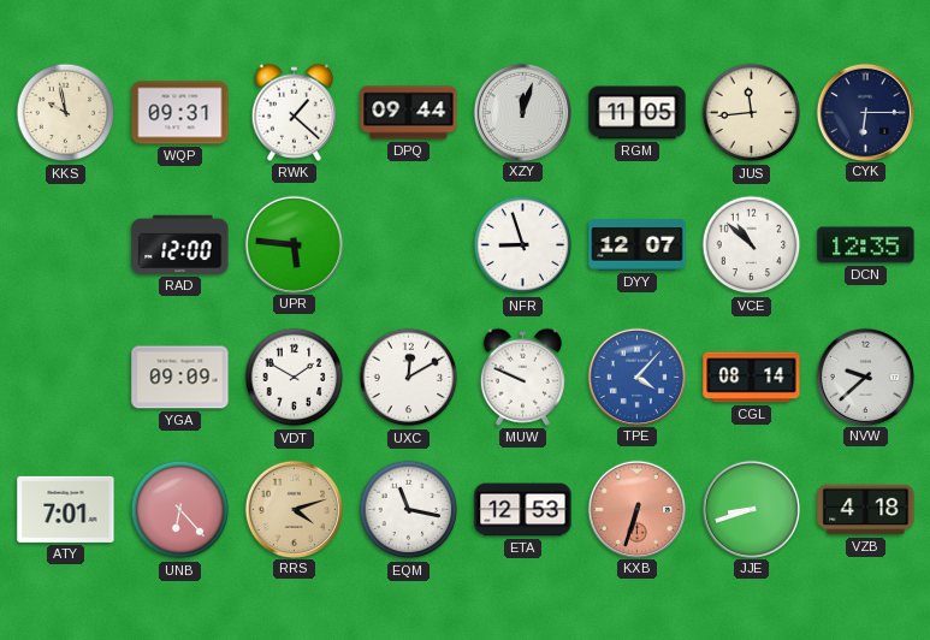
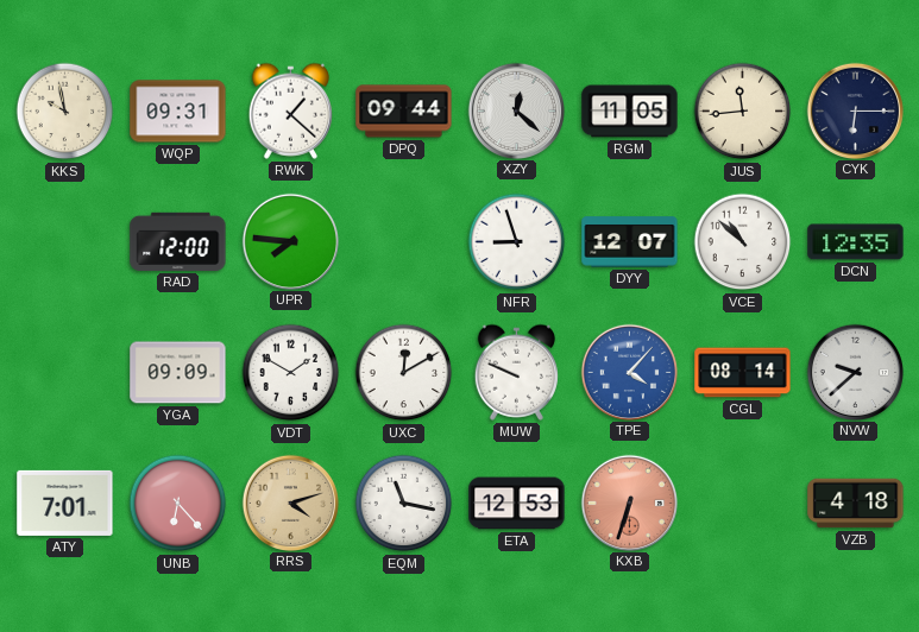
XZY: 12:03 -> 12:22 (516, 110)
UPR: 5:46 -> 7:46 (290, 241)
JJE: 8:42 -> none (751, 509)
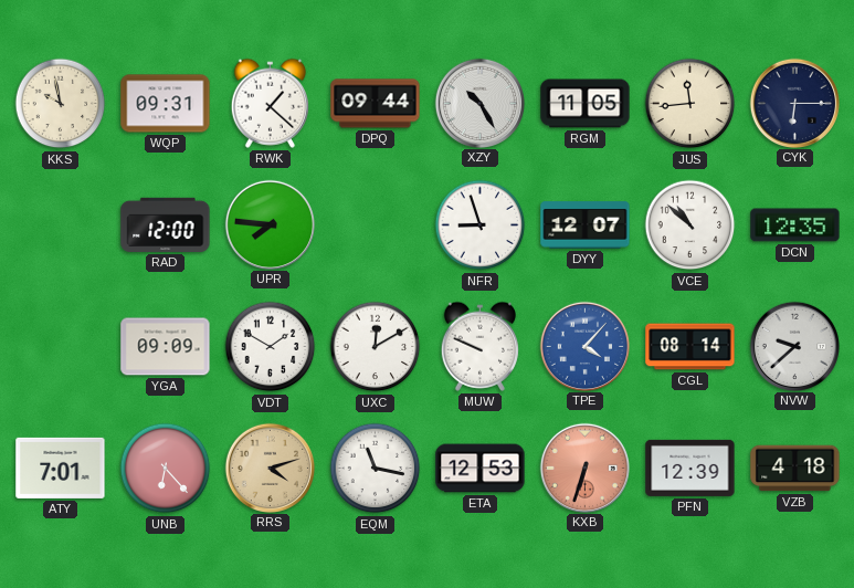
XZY: 12:22 -> 10:25 (479, 103)
PFN: none -> 12:39 (690, 468)
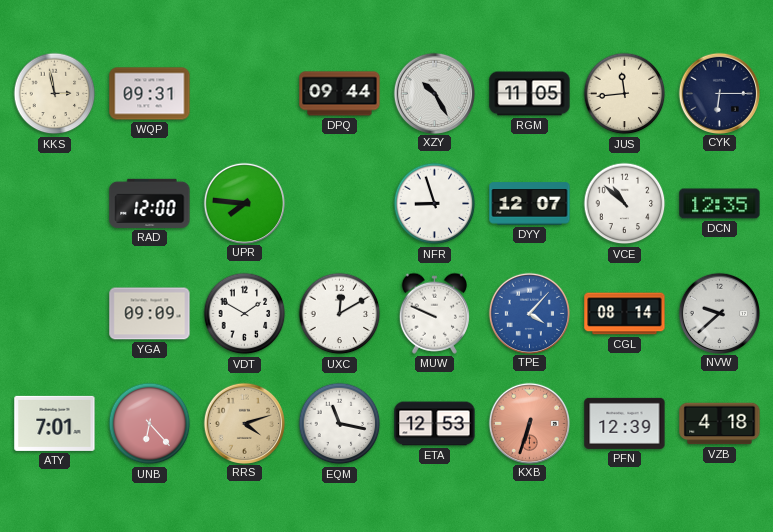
KKS: 9:58 -> 2:58 (55, 94)
RWK: 1:22 -> none (270, 103)
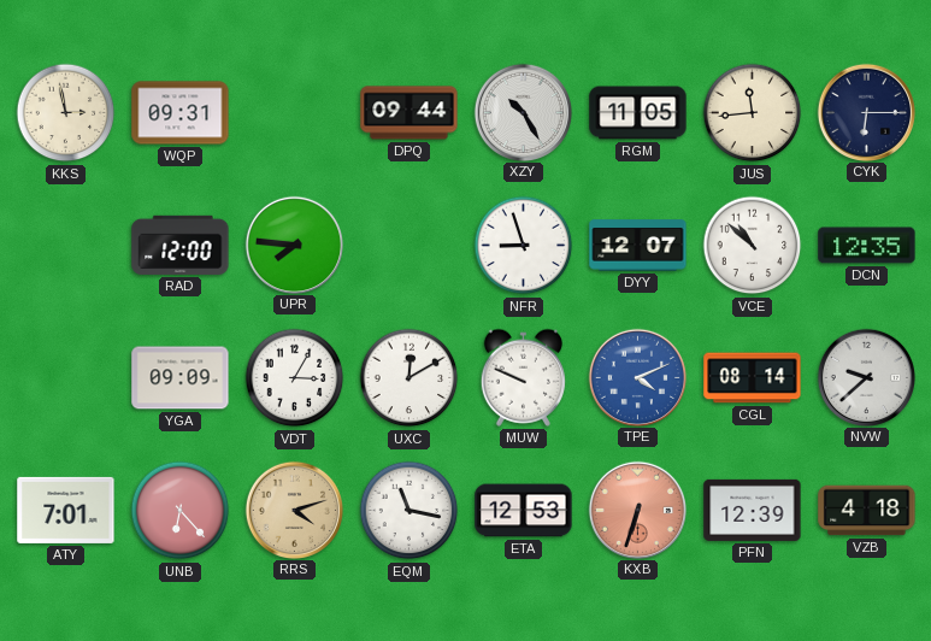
VDT: 1:50 -> 3:05 (295, 378)
TPE: 4:07 -> 4:11 (637, 377)
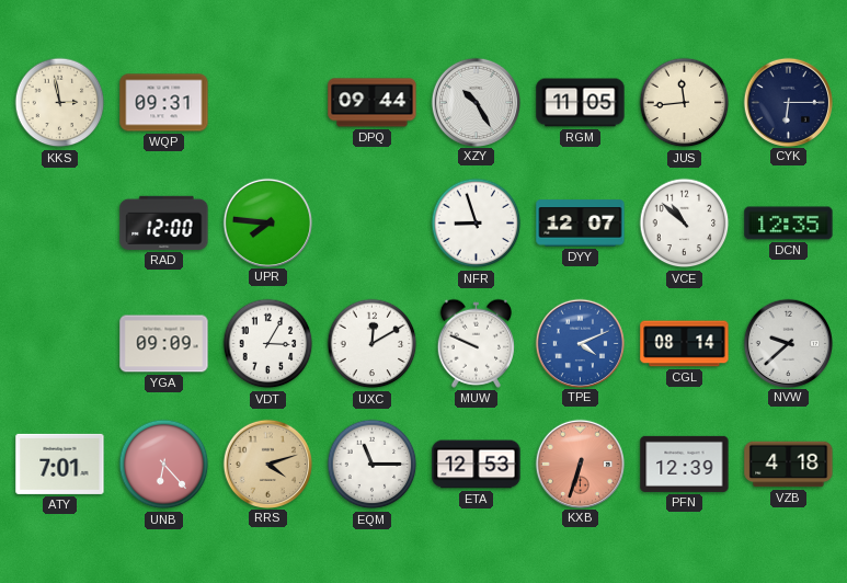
EQM: 11:17 -> 11:15 (373, 465)
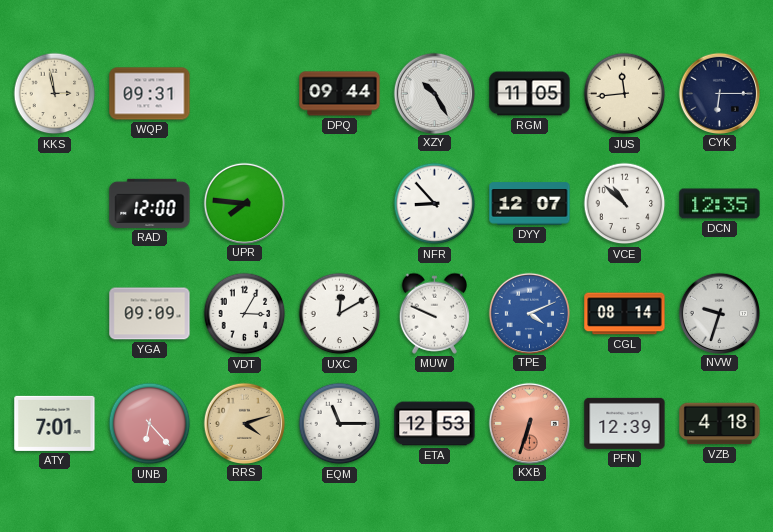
NFR: 8:57 -> 8:53 (435, 204)
NVW: 9:38 -> 9:33 (719, 313)
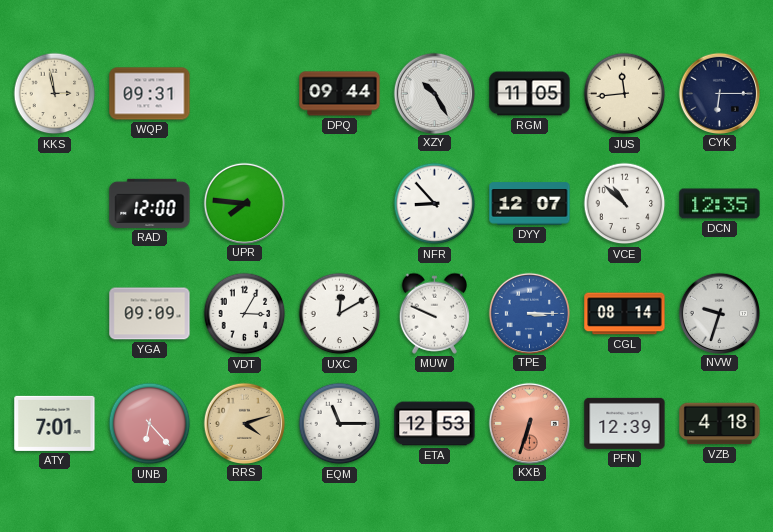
TPE: 4:11 -> 3:15 (529, 313)
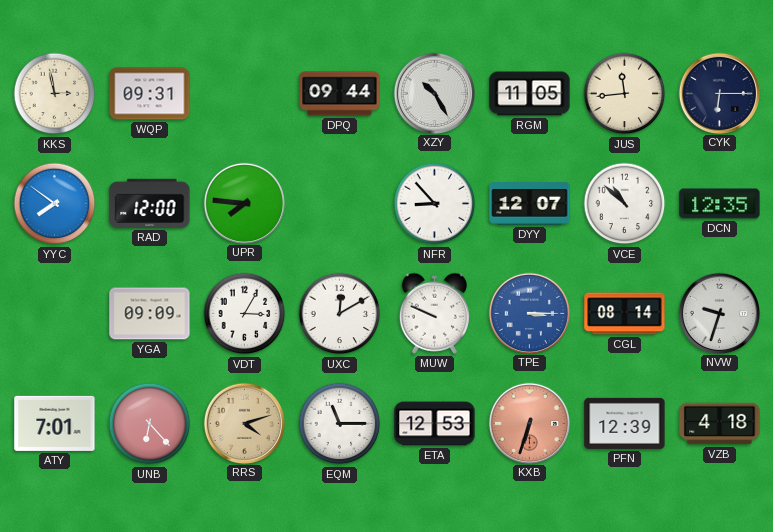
YYC: none -> 7:51 (55, 204)
